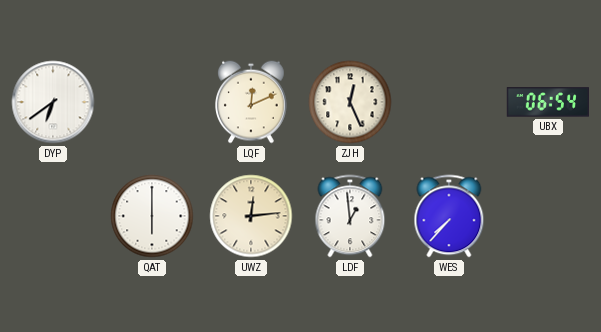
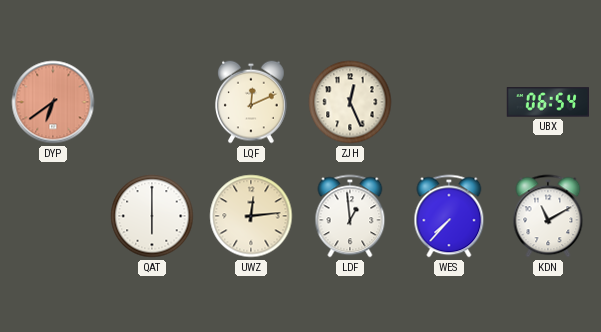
DYP dial: white -> salmon (53, 102)
KDN: none -> 11:10 (548, 216)
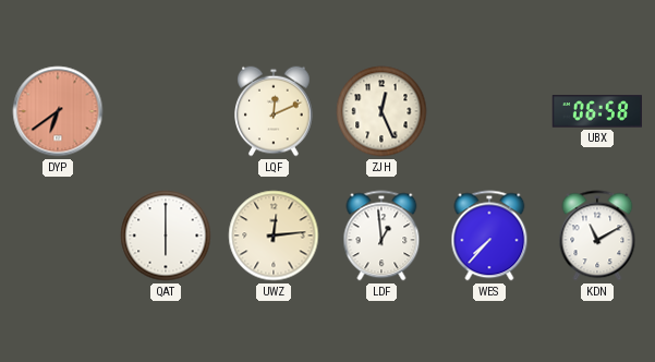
UBX: 06:54 -> 06:58 (596, 111)
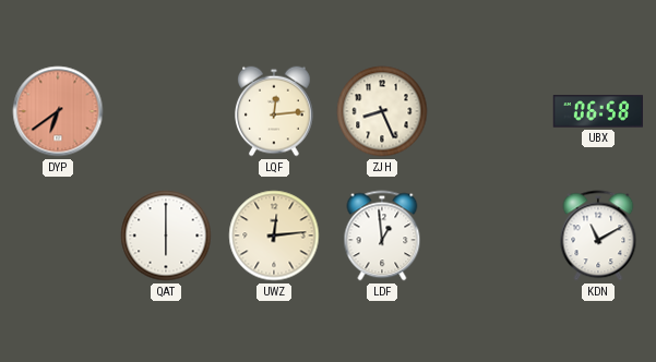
LQF: 12:11 -> 12:14 (275, 111)
ZJH: 12:26 -> 8:26 (382, 111)
WES: 7:37 -> none (489, 236)
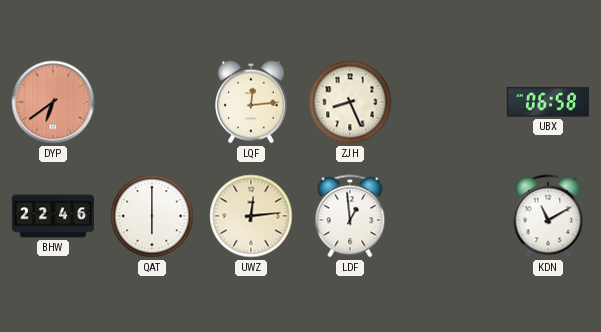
BHW: none -> 22:46 (53, 216)
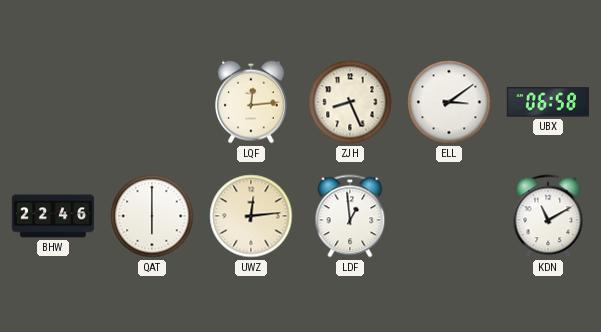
DYP: 6:39 -> none (53, 102)
ELL: none -> 3:09 (449, 102)
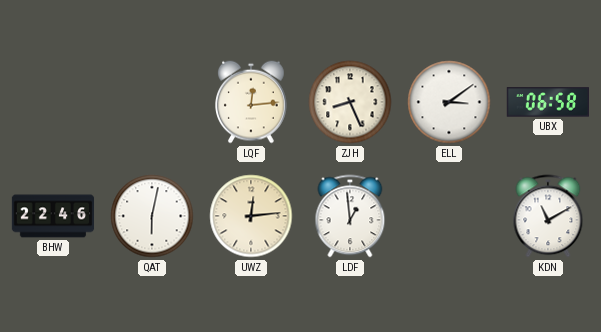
QAT: 6:00 -> 6:02 (152, 216)
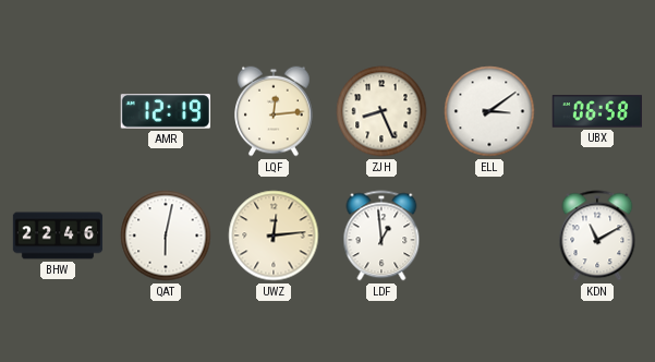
AMR: none -> 12:19 (166, 111)
